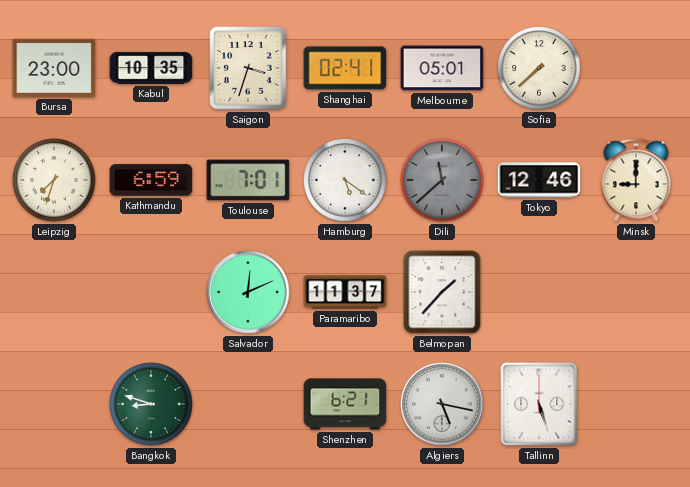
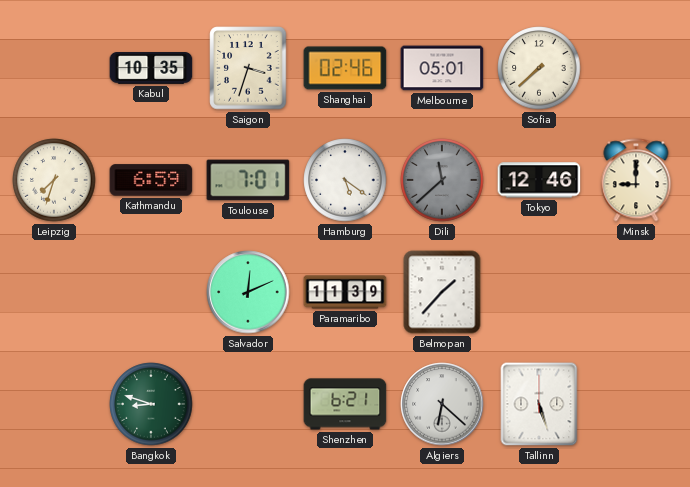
Bursa: 23:00 -> none (54, 68)
Shanghai: 02:41 -> 02:46 (345, 68)
Paramaribo: 11:37 -> 11:39 (345, 292)
Algiers: 5:17 -> 6:22 (442, 404)
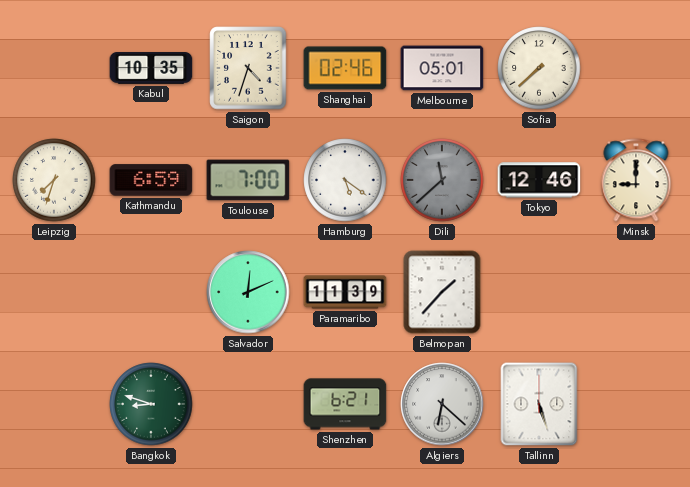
Saigon: 3:33 -> 4:33 (248, 68)
Toulouse: 7:01 -> 7:00 (248, 180)
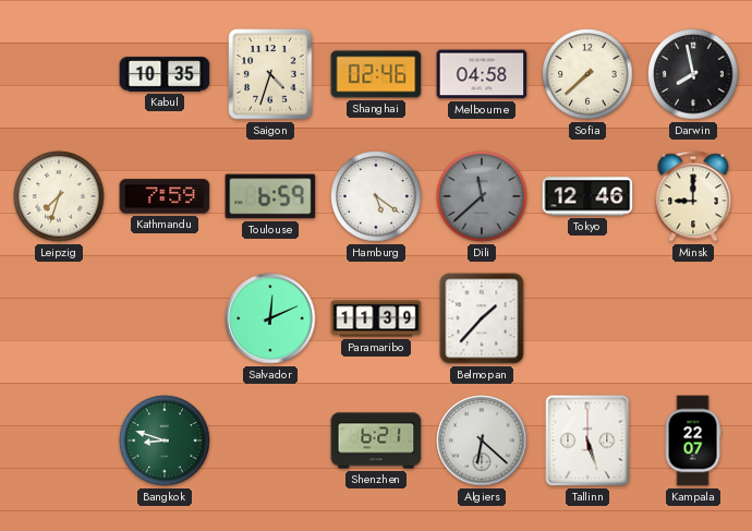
Melbourne: 05:01 -> 04:58 (482, 74)
Darwin: none -> 7:58 (693, 74)
Kathmandu: 6:59 -> 7:59 (165, 196)
Toulouse: 7:00 -> 6:59 (270, 196)
Kampala: none -> 22:07 (693, 441)
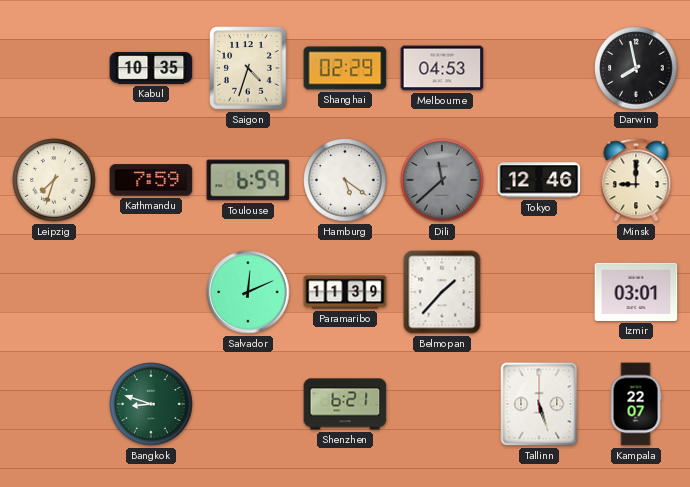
Shanghai: 02:46 -> 02:29 (345, 68)
Melbourne: 04:58 -> 04:53 (442, 68)
Sofia: 7:38 -> none (587, 74)
Izmir: none -> 03:01 (636, 292)
Algiers: 6:22 -> none (482, 441)
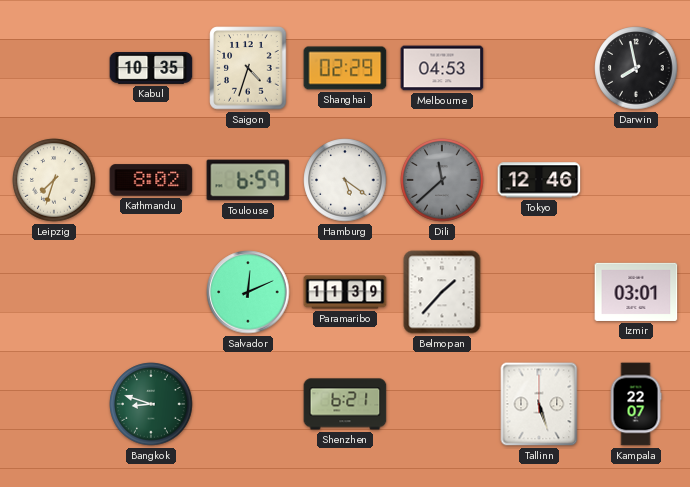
Kathmandu: 7:59 -> 8:02 (151, 180)
Minsk: 9:00 -> none (636, 180)
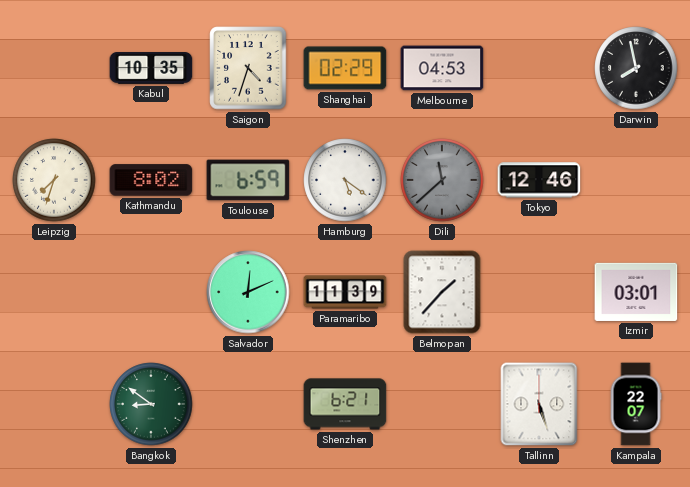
Bangkok: 8:48 -> 8:51 (151, 404)
